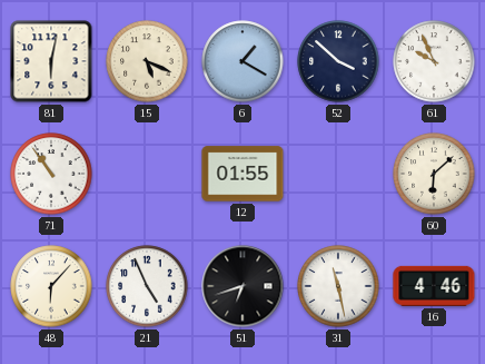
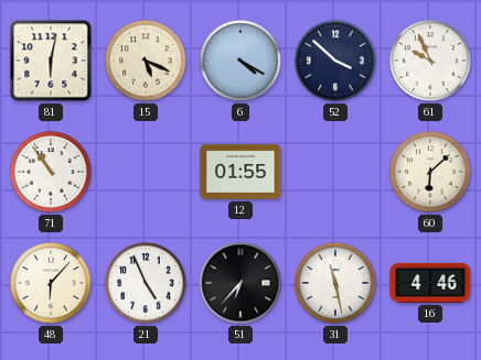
6: 1:20 -> 4:20 (240, 61)
51: 6:42 -> 6:37 (240, 283)
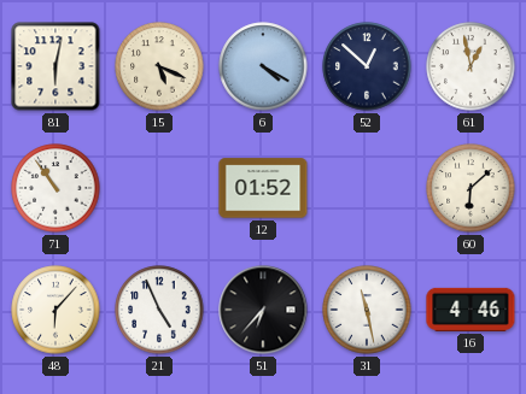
52: 3:52 -> 12:52 (367, 66)
61: 9:56 -> 12:58 (471, 66)
12: 01:55 -> 01:52 (263, 188)
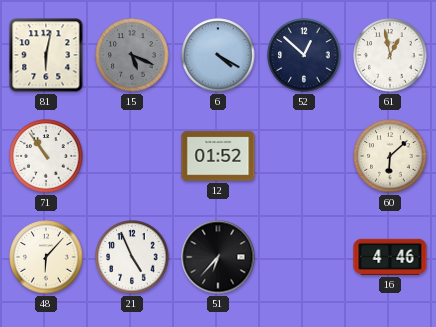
15 dial: cream -> grey (132, 55)
31: 11:28 -> none (367, 310)
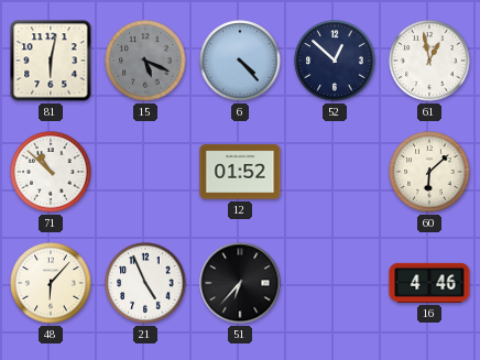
6: 4:20 -> 4:23 (240, 61)
71: 10:54 -> 10:52 (51, 172)
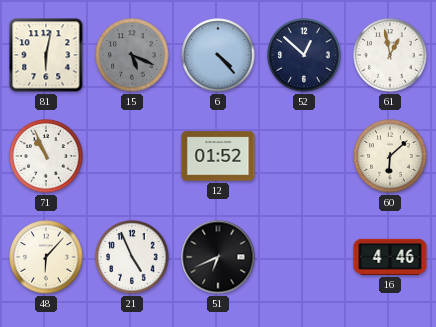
71: 10:52 -> 10:56 (46, 156)
51: 6:37 -> 6:41 (218, 257)
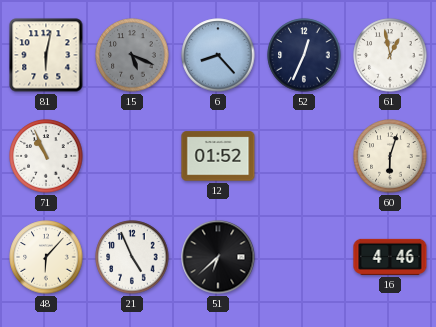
6: 4:23 -> 8:23 (218, 55)
52: 12:52 -> 12:34 (304, 55)
60: 6:08 -> 6:03 (390, 156)
51: 6:41 -> 6:38 (218, 257)
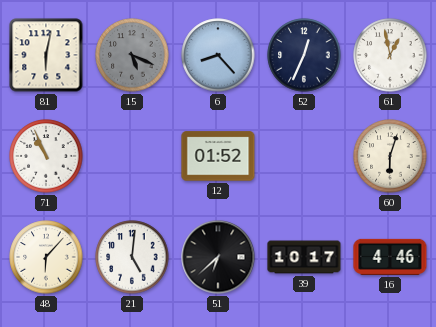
21: 4:56 -> 5:01 (132, 257)
39: none -> 10:17 (304, 257)
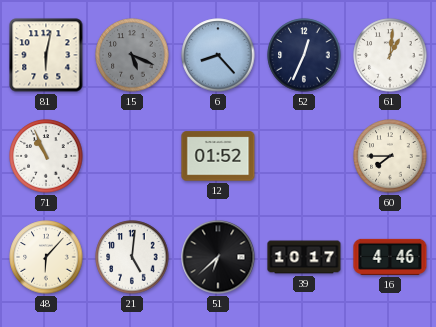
61: 12:58 -> 1:01 (390, 55)
60: 6:03 -> 7:45 (390, 156)
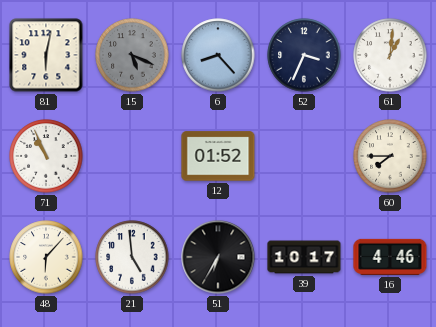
52: 12:34 -> 3:34 (304, 55)
21: 5:01 -> 4:59 (132, 257)
51: 6:38 -> 6:35 (218, 257)
